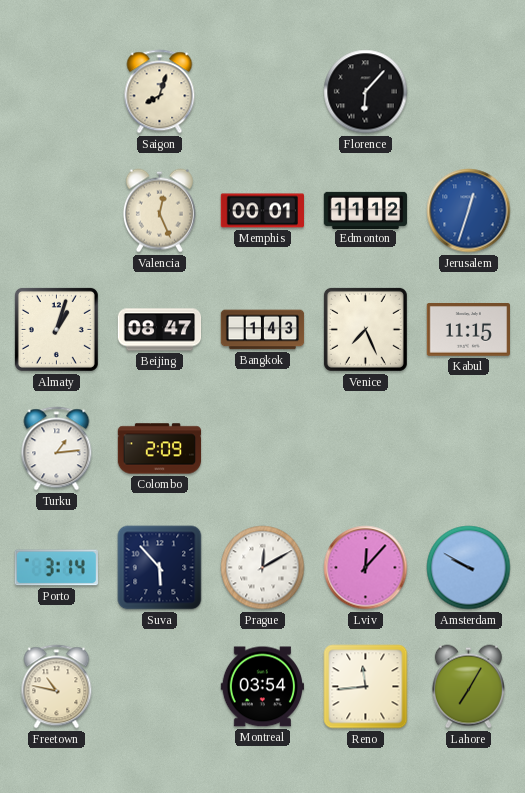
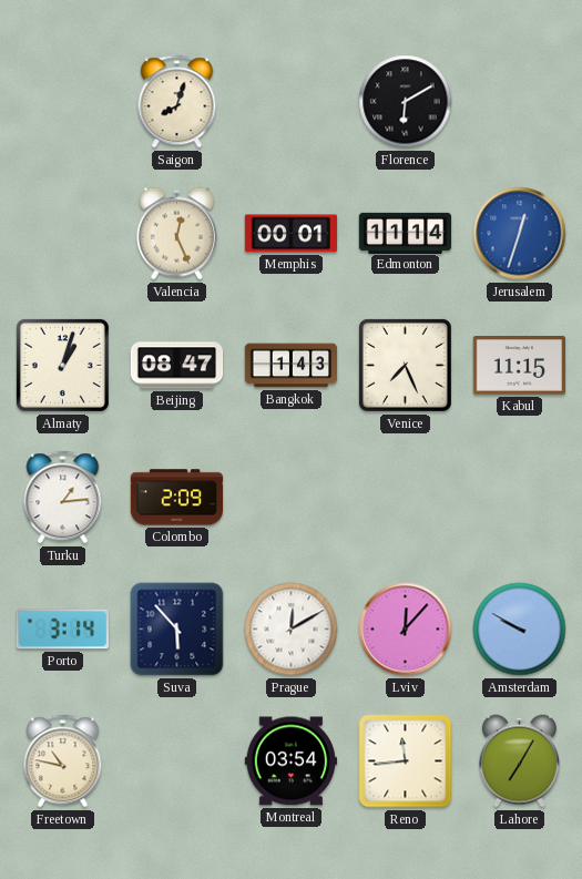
Florence: 6:07 -> 6:10 (406, 102)
Edmonton: 11:12 -> 11:14 (406, 233)
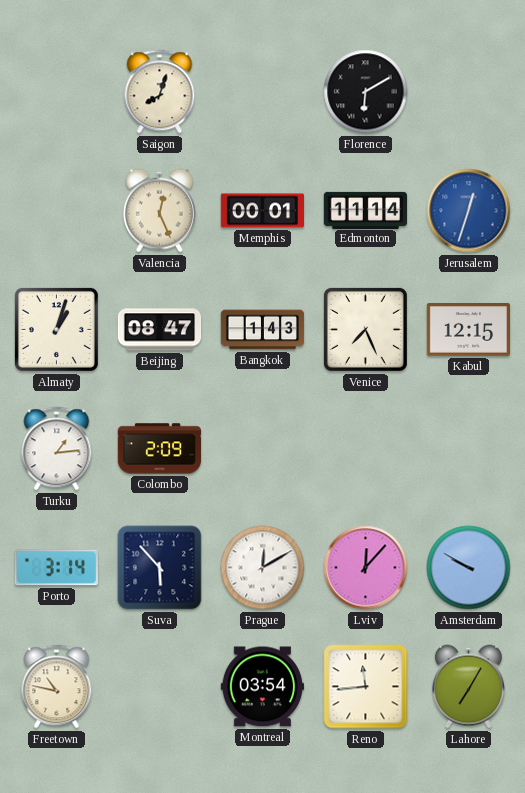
Kabul: 11:15 -> 12:15 (468, 330)
